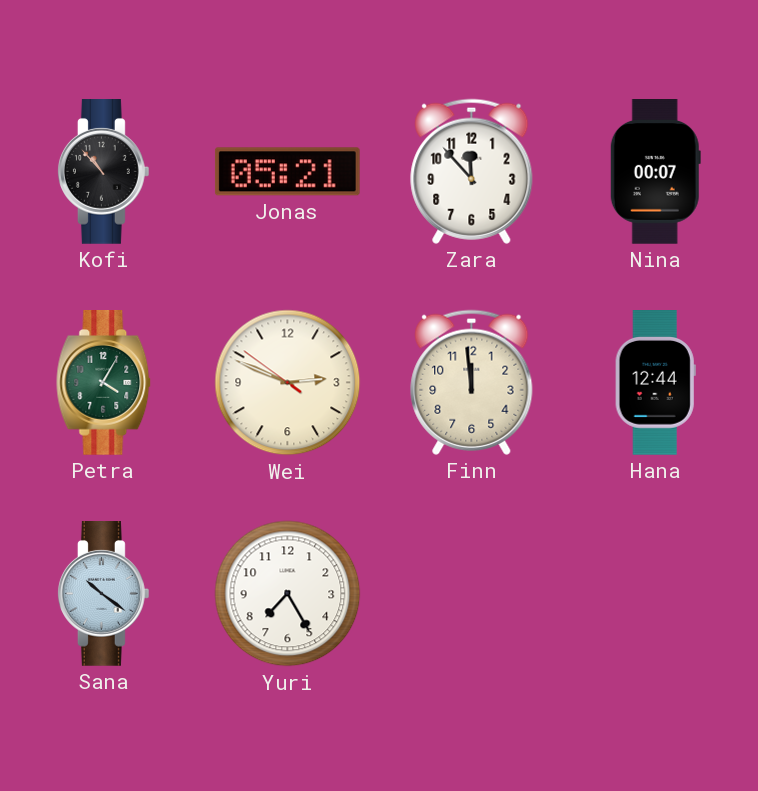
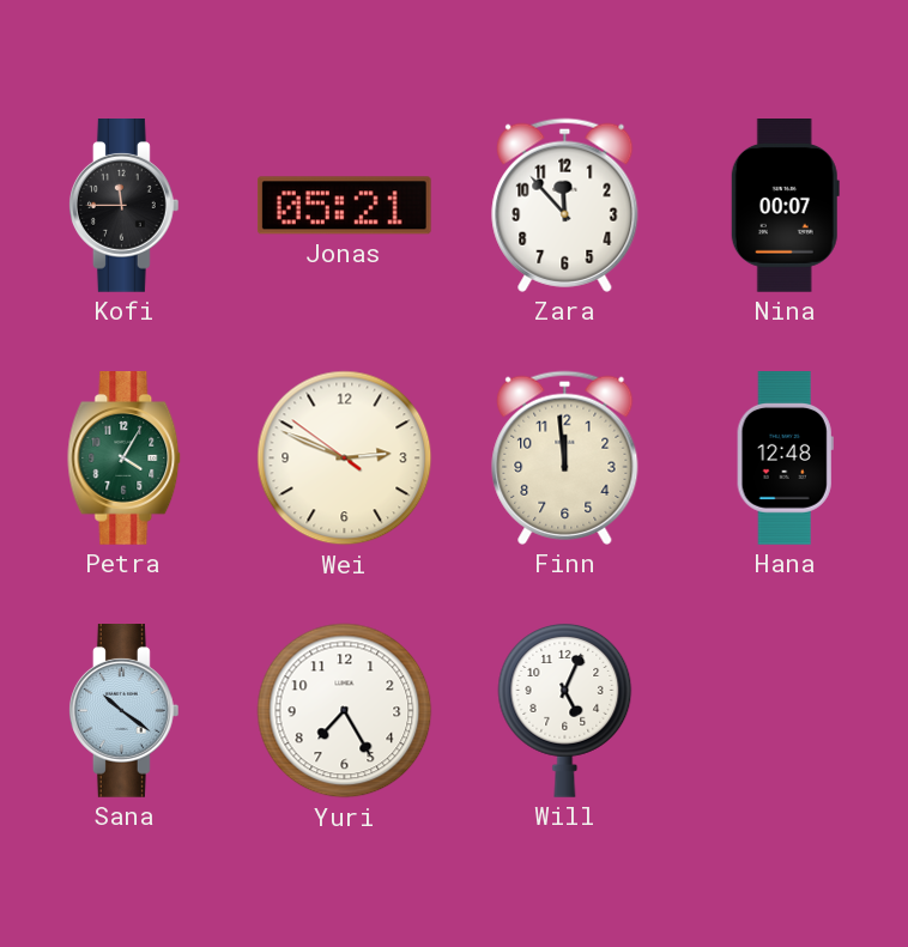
Kofi: 10:53 -> 11:45 (123, 206)
Hana: 12:44 -> 12:48 (785, 459)
Will: none -> 5:04 (565, 710)
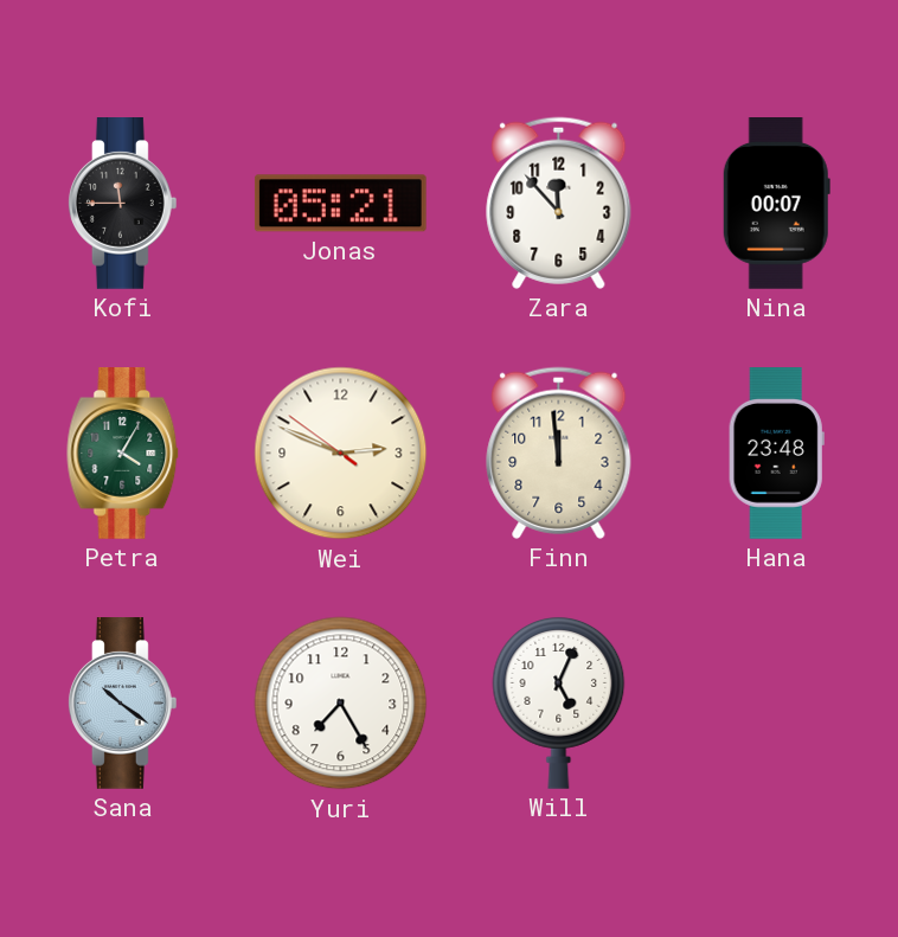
Hana: 12:48 -> 23:48 (776, 454)
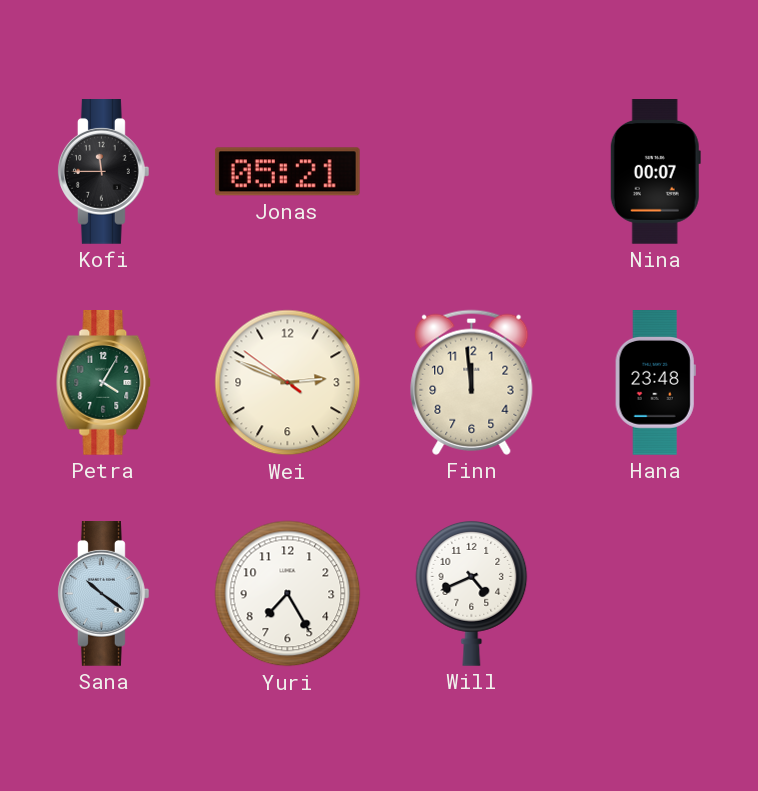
Zara: 11:53 -> none (559, 203)
Will: 5:04 -> 4:41 (472, 593)
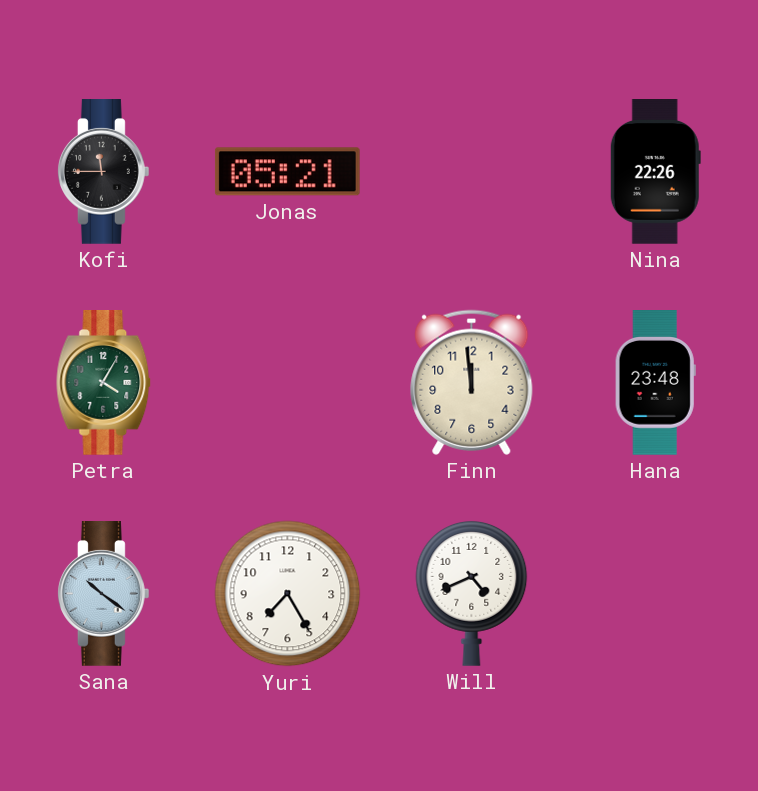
Nina: 00:07 -> 22:26 (655, 172)
Wei: 2:48 -> none (288, 383)
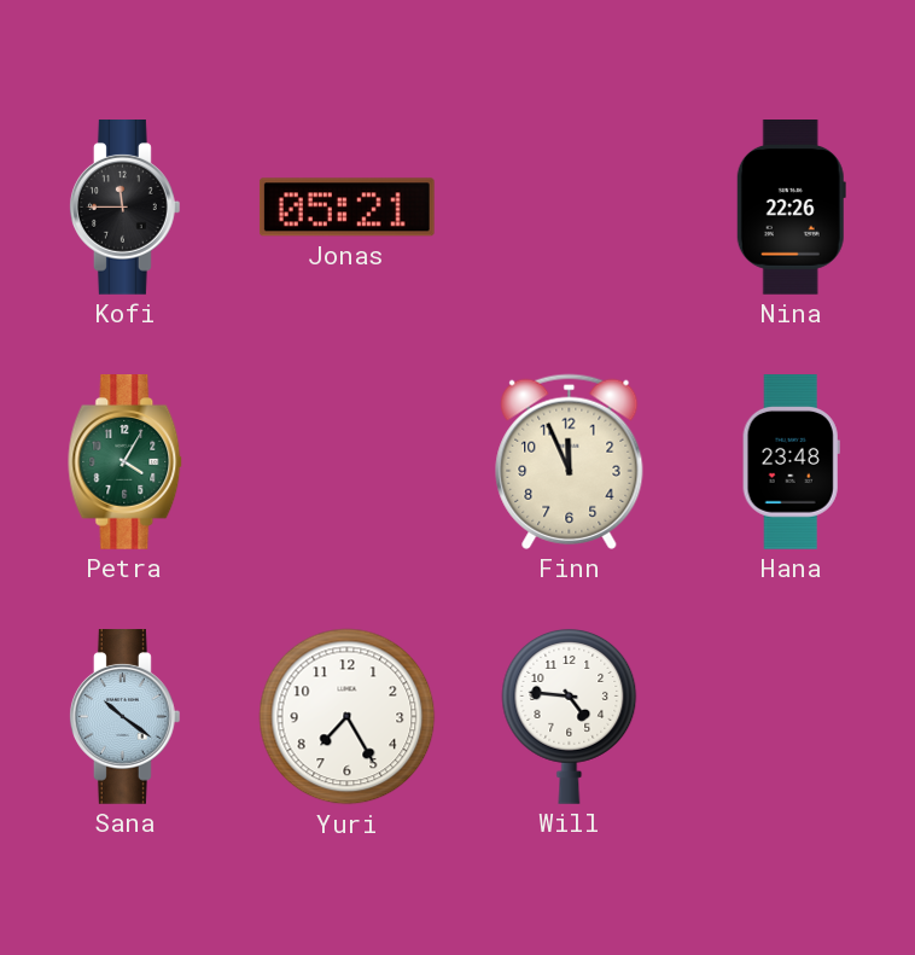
Finn: 11:59 -> 11:56 (570, 461)
Will: 4:41 -> 4:46 (570, 716)
